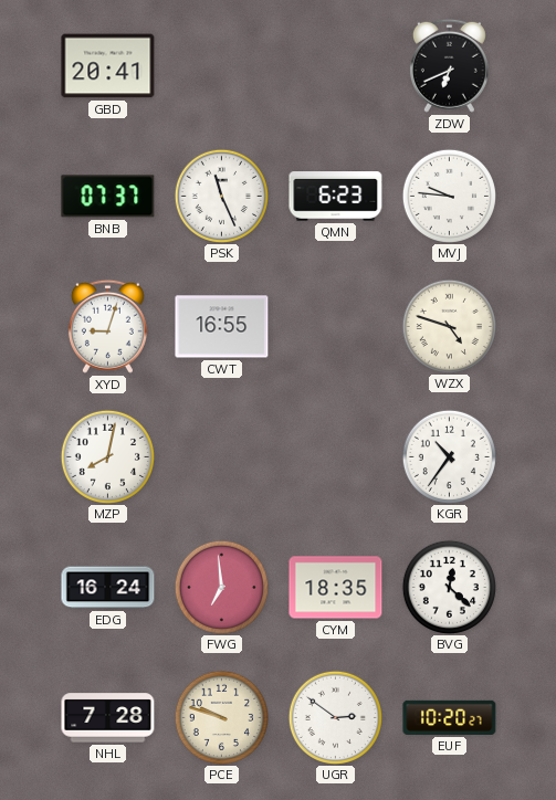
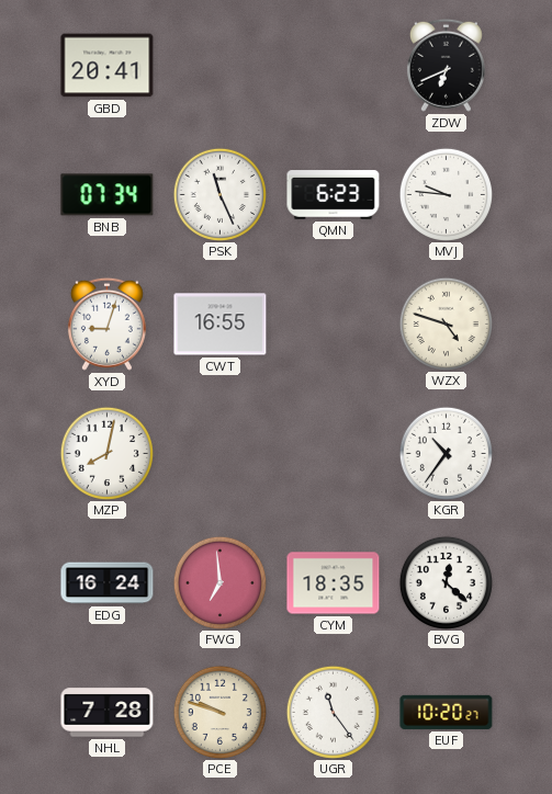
BNB: 07:37 -> 07:34 (108, 195)
UGR: 2:51 -> 11:24 (333, 712)
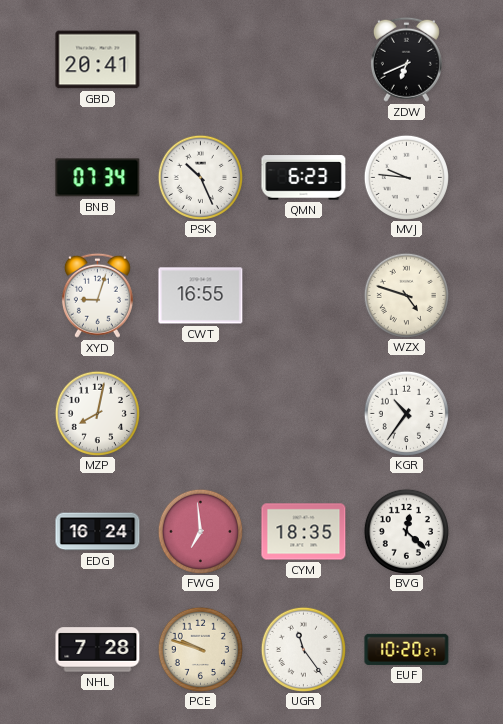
PSK: 11:26 -> 10:26 (200, 177)
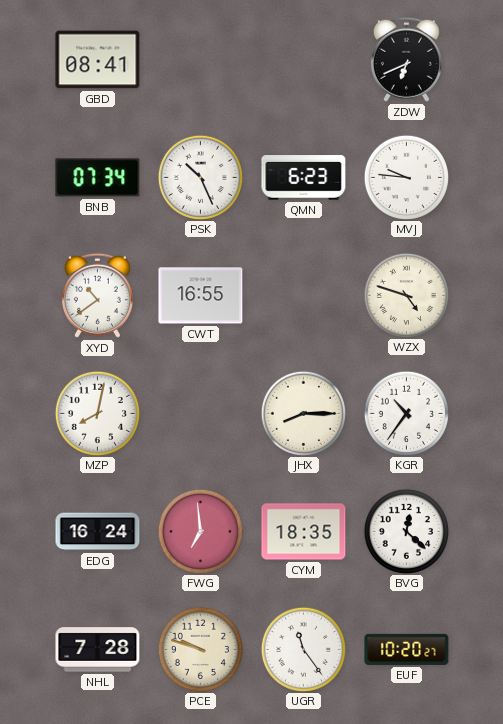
GBD: 20:41 -> 08:41 (98, 60)
XYD: 9:03 -> 10:39 (97, 295)
JHX: none -> 8:15 (303, 413)
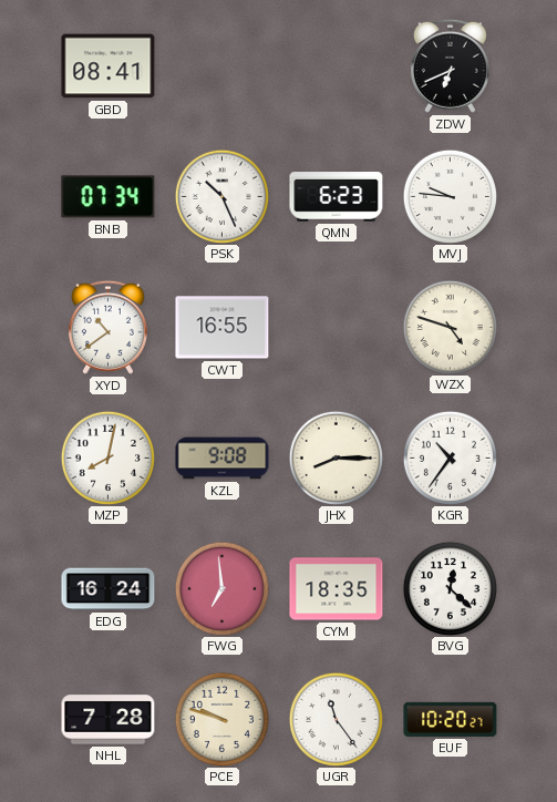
KZL: none -> 9:08 (223, 459)
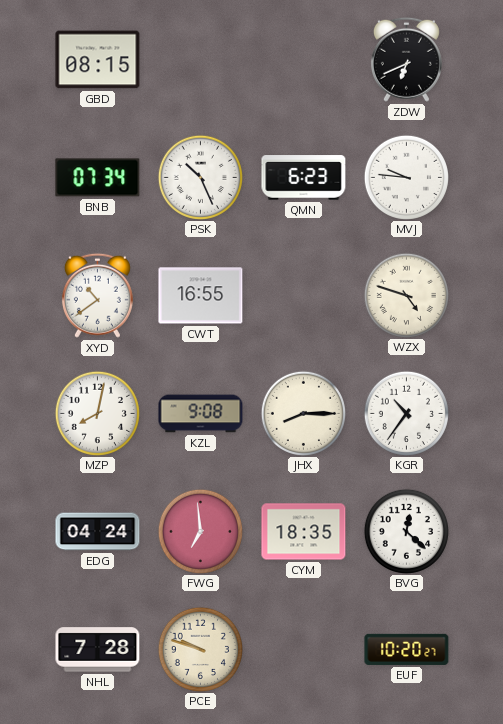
GBD: 08:41 -> 08:15 (98, 60)
EDG: 16:24 -> 04:24 (98, 532)
UGR: 11:24 -> none (336, 719)
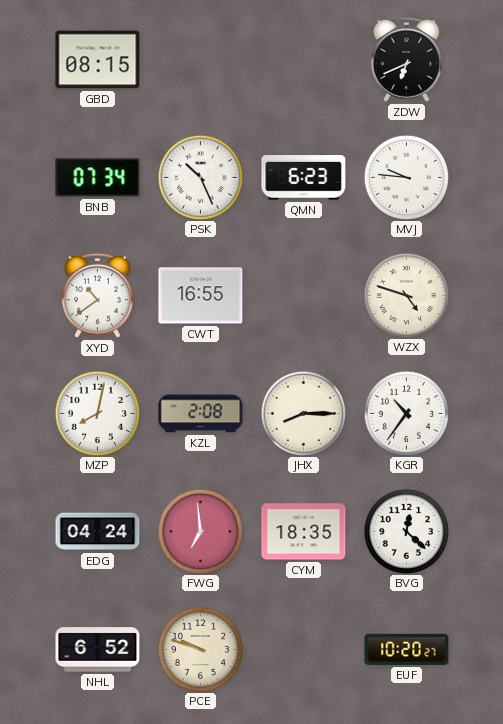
KZL: 9:08 -> 2:08 (201, 414)
NHL: 7:28 -> 6:52 (98, 650)
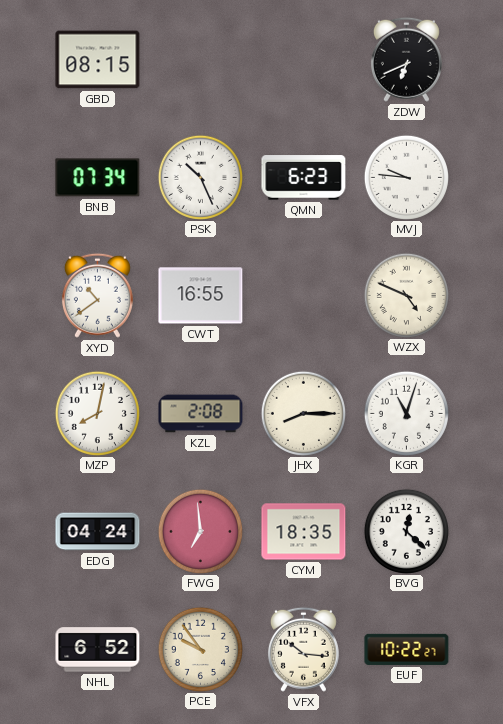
WZX: 4:48 -> 4:49 (406, 295)
KGR: 10:36 -> 11:03 (406, 413)
PCE: 9:48 -> 9:54 (200, 649)
VFX: none -> 10:16 (303, 649)
EUF: 10:20 -> 10:22 (407, 649)
